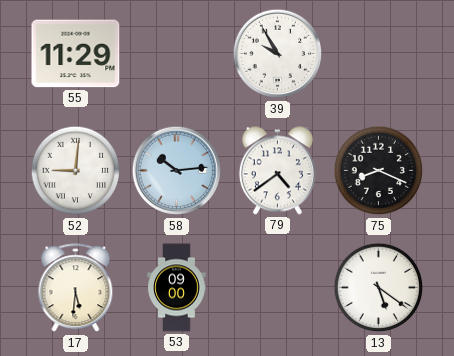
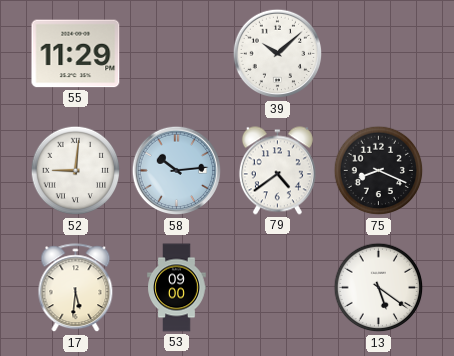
39: 9:55 -> 10:08 (278, 54)
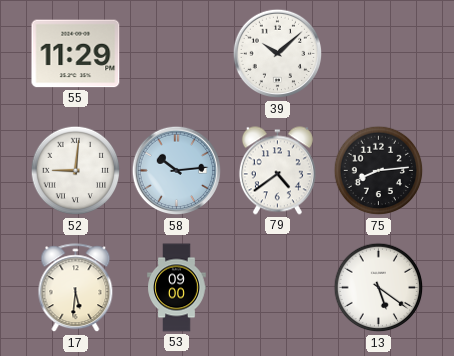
75: 8:19 -> 8:14 (379, 171)
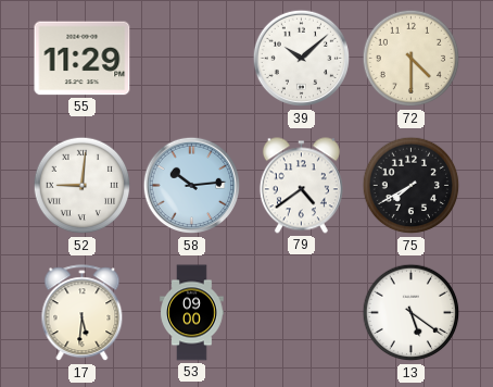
72: none -> 4:30 (412, 59)
75: 8:14 -> 7:40 (412, 186)
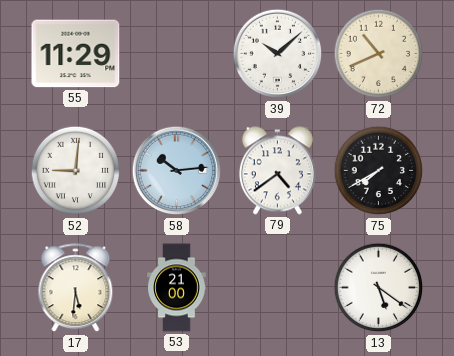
72: 4:30 -> 10:41 (379, 54)
53: 09:00 -> 21:00 (177, 288)
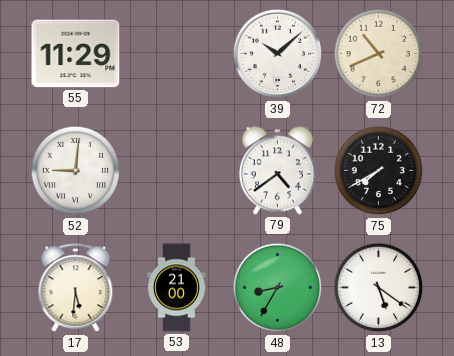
58: 10:14 -> none (177, 171)
48: none -> 8:35 (278, 288)
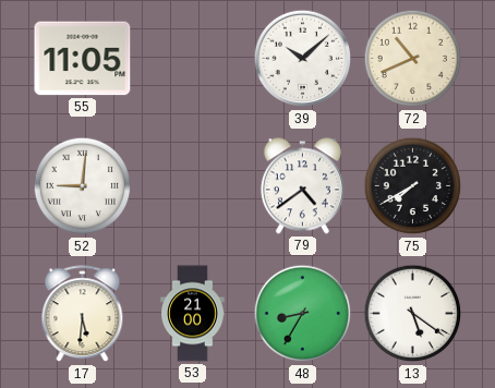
55: 11:29 -> 11:05 (83, 59)
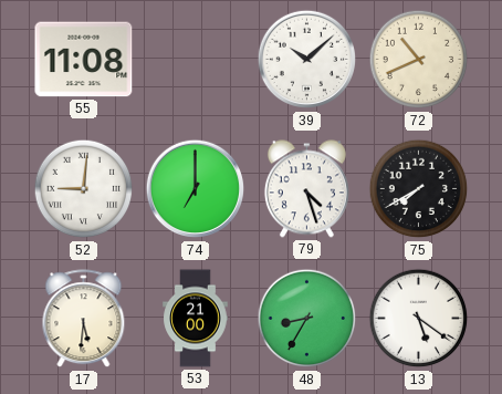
55: 11:05 -> 11:08 (84, 60)
74: none -> 7:00 (196, 189)
79: 4:39 -> 4:27 (306, 189)
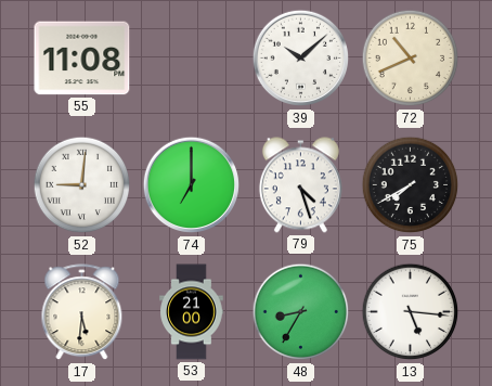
13: 5:21 -> 5:16 (411, 312)
